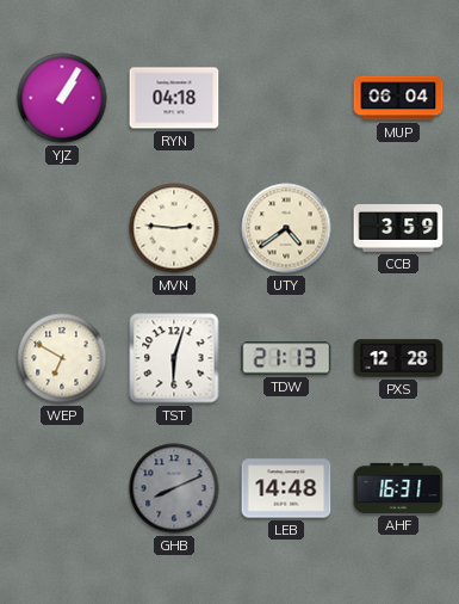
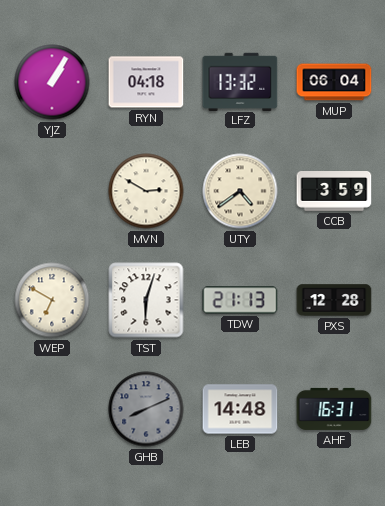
LFZ: none -> 13:32 (240, 81)
MVN: 2:46 -> 2:50 (146, 191)
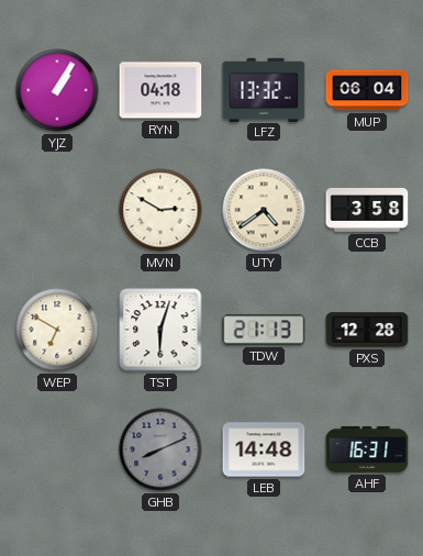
CCB: 3:59 -> 3:58 (367, 210)
